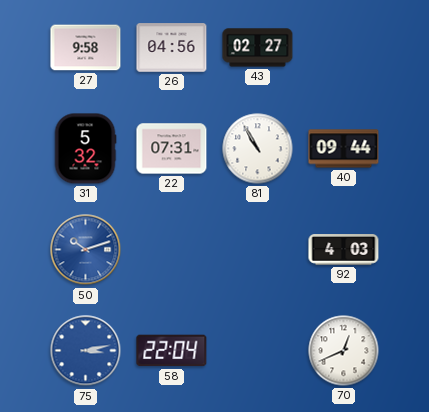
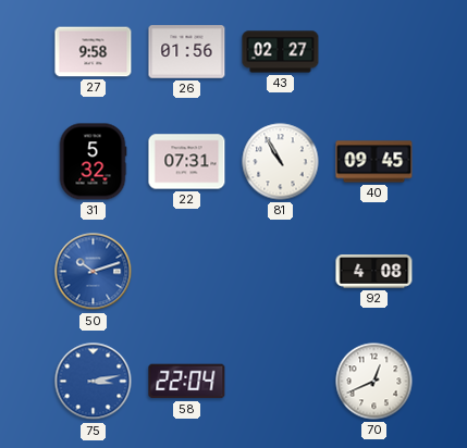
26: 04:56 -> 01:56 (187, 52)
40: 09:44 -> 09:45 (374, 162)
92: 4:03 -> 4:08 (374, 272)
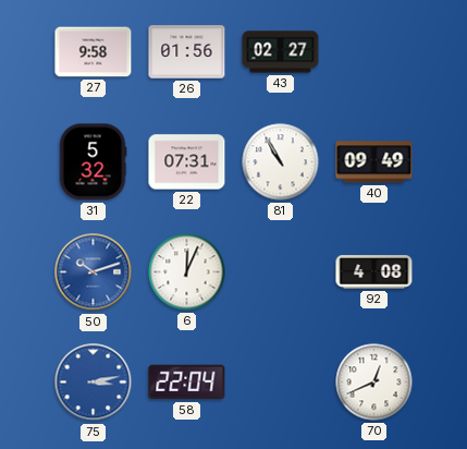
40: 09:45 -> 09:49 (374, 162)
6: none -> 12:04 (187, 272)
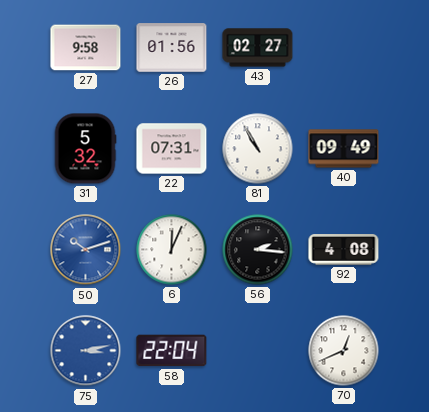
56: none -> 2:16 (258, 250)
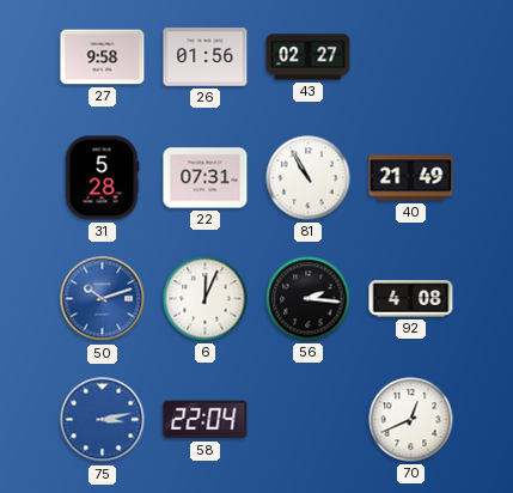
31: 5:32 -> 5:28 (102, 178)
40: 09:49 -> 21:49 (411, 178)
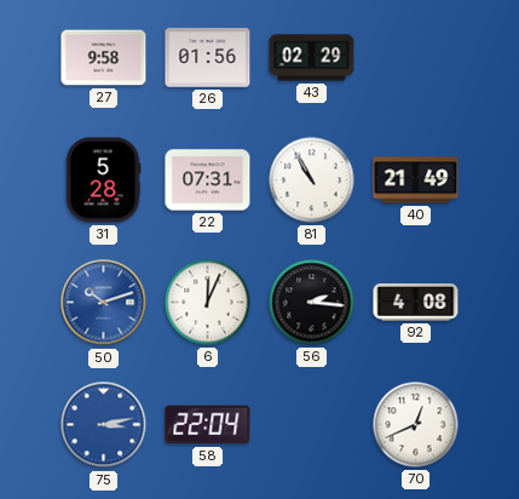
43: 02:27 -> 02:29 (312, 58)
